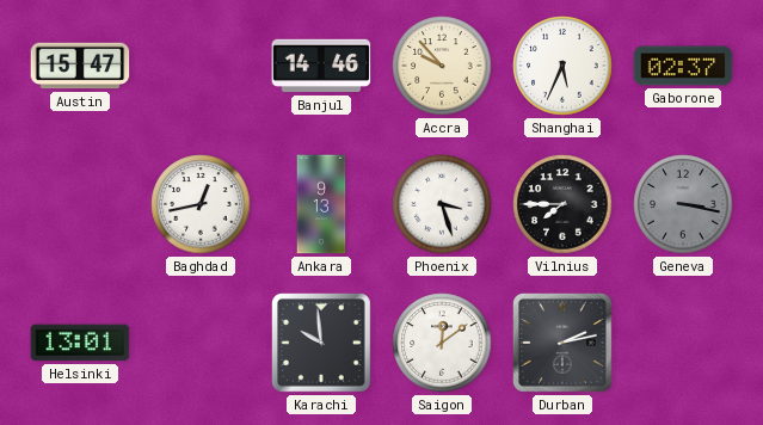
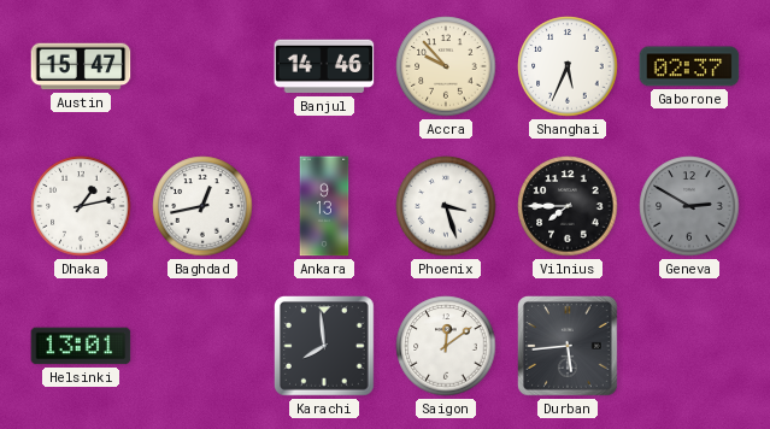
Dhaka: none -> 1:13 (81, 206)
Geneva: 3:17 -> 2:50 (689, 206)
Karachi: 9:59 -> 7:59 (325, 347)
Durban: 2:13 -> 5:44 (569, 347)
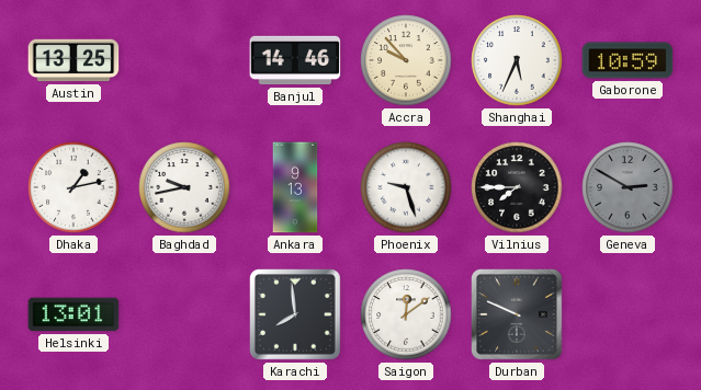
Austin: 15:47 -> 13:25 (74, 60)
Gaborone: 02:37 -> 10:59 (627, 60)
Baghdad: 12:43 -> 9:43 (184, 187)
Phoenix: 3:27 -> 9:27 (406, 187)
Durban: 5:44 -> 9:49 (518, 316)
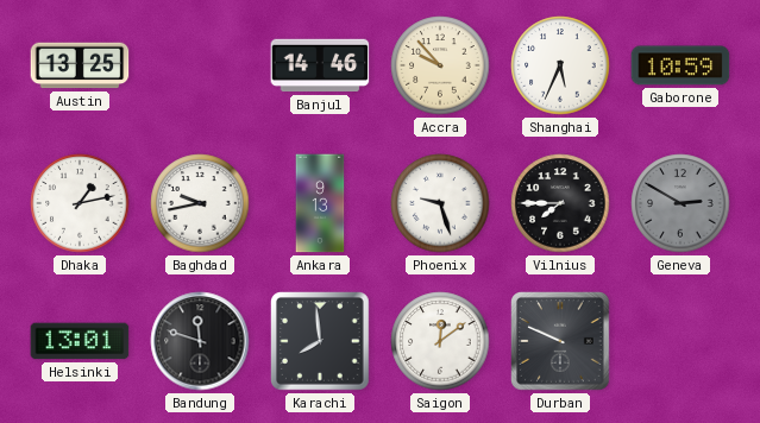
Bandung: none -> 11:48 (200, 341)
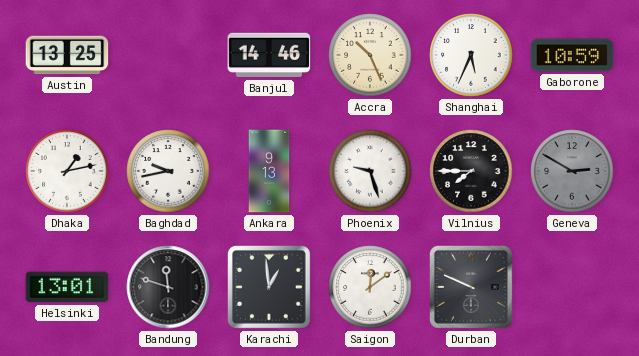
Accra: 9:53 -> 10:26 (370, 55)
Karachi: 7:59 -> 12:59 (270, 288)
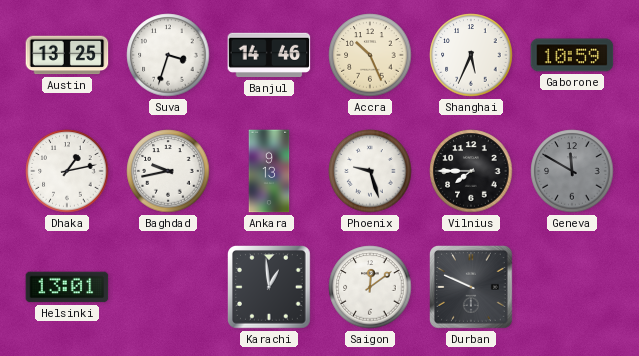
Suva: none -> 3:33 (168, 55)
Geneva: 2:50 -> 11:50 (572, 171)
Bandung: 11:48 -> none (168, 287)
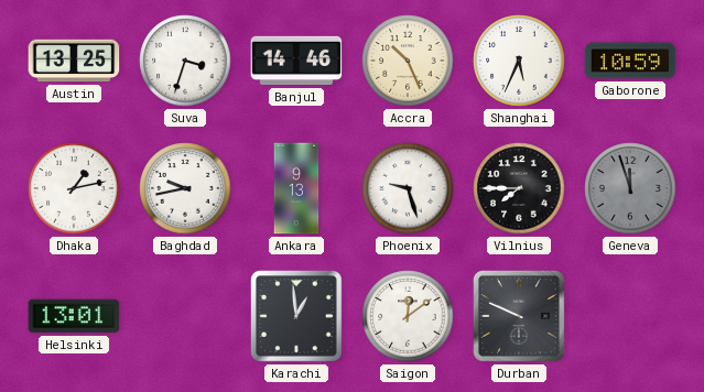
Geneva: 11:50 -> 11:57 (630, 188)
